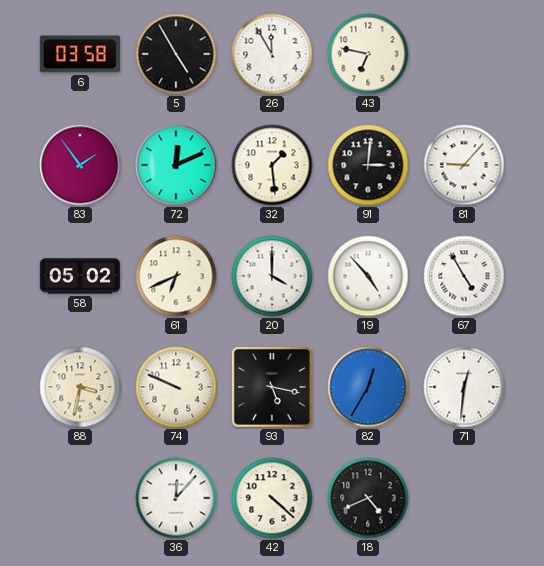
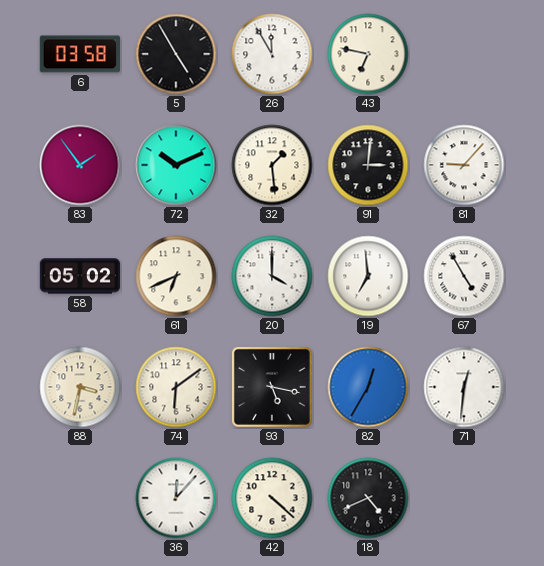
72: 12:11 -> 10:11 (176, 165)
19: 4:53 -> 6:59 (368, 276)
74: 9:49 -> 6:09 (176, 387)
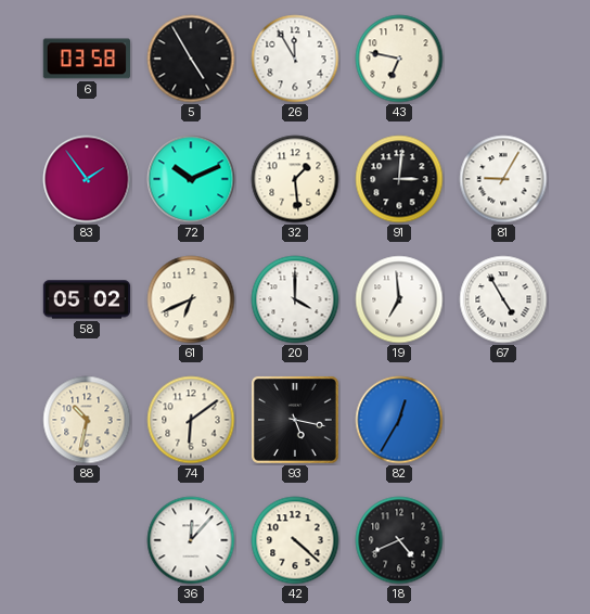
81: 9:07 -> 9:05 (503, 179)
88: 3:32 -> 10:32 (87, 420)
71: 12:31 -> none (464, 387)
